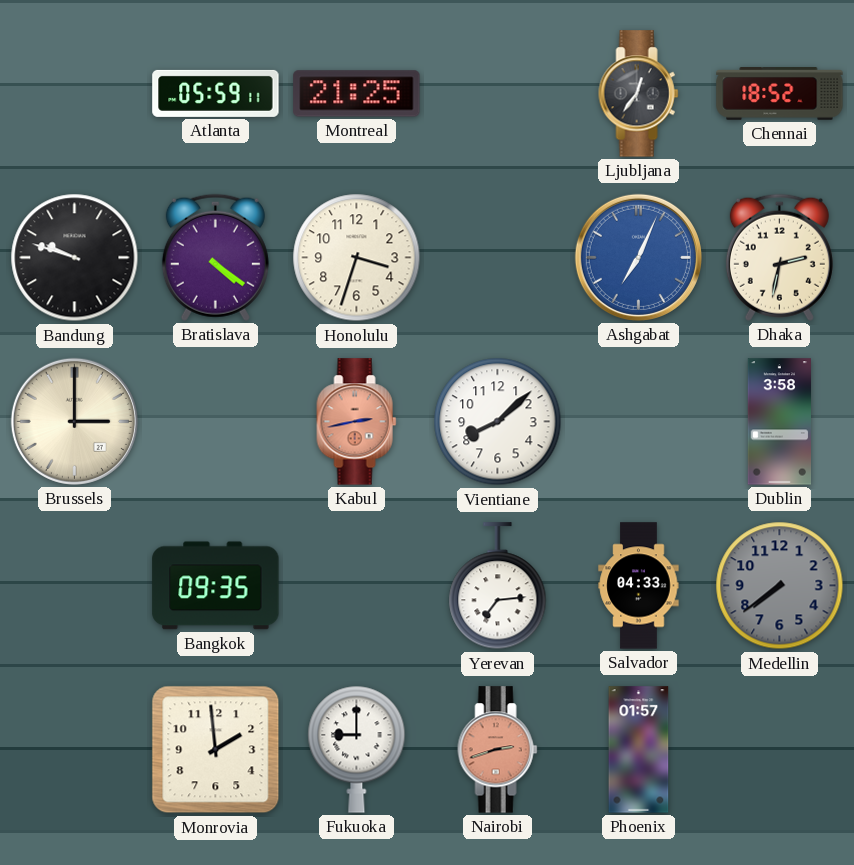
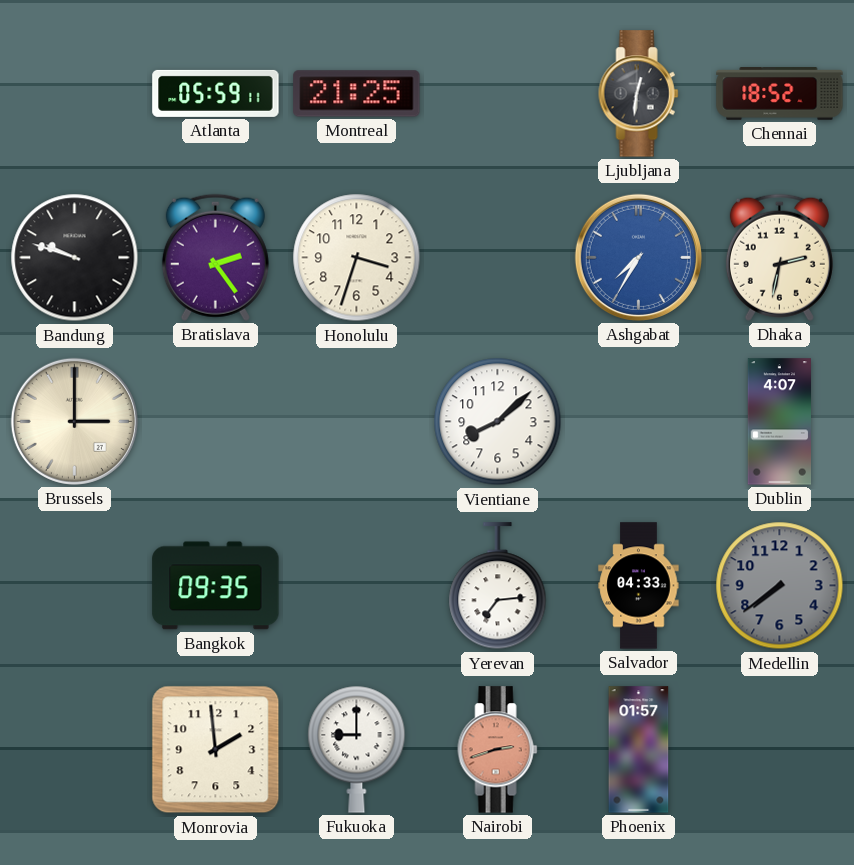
Ljubljana: 12:36 -> 12:31 (639, 94)
Bratislava: 4:21 -> 2:24 (215, 257)
Ashgabat: 7:04 -> 7:35 (638, 257)
Kabul: 2:43 -> none (357, 422)
Dublin: 3:58 -> 4:07 (779, 422)
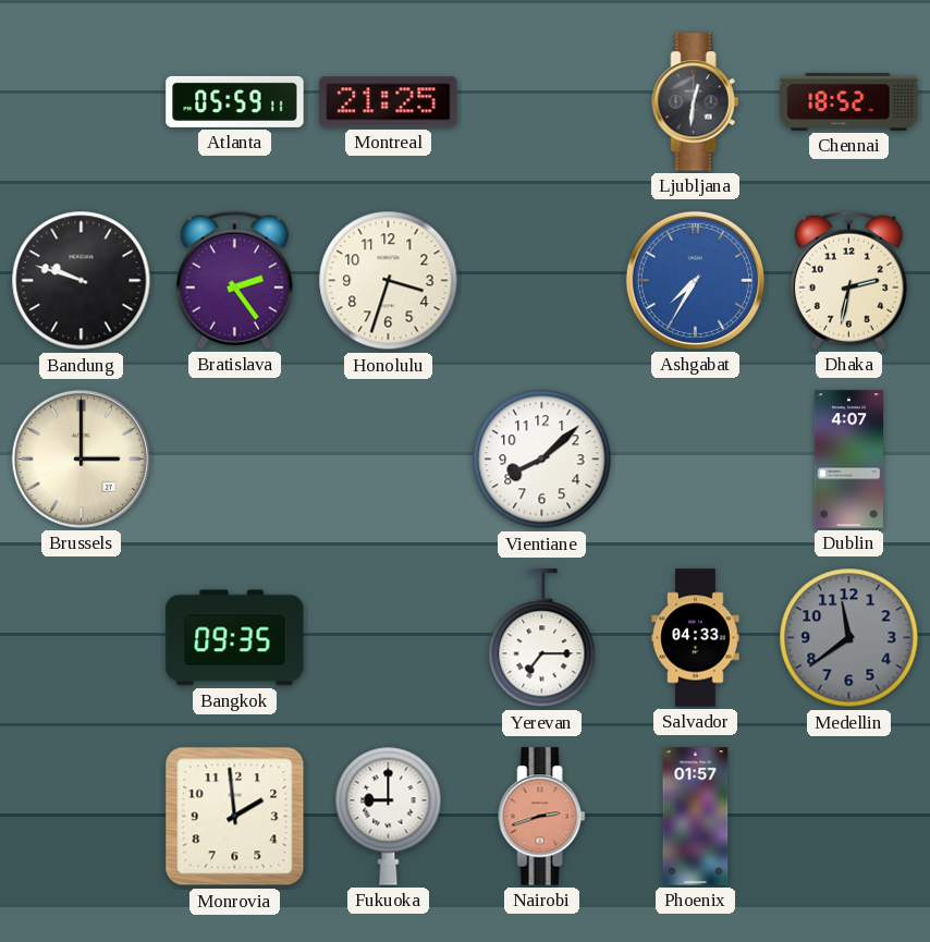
Yerevan: 7:14 -> 7:15 (542, 638)
Medellin: 7:39 -> 11:39 (849, 638)
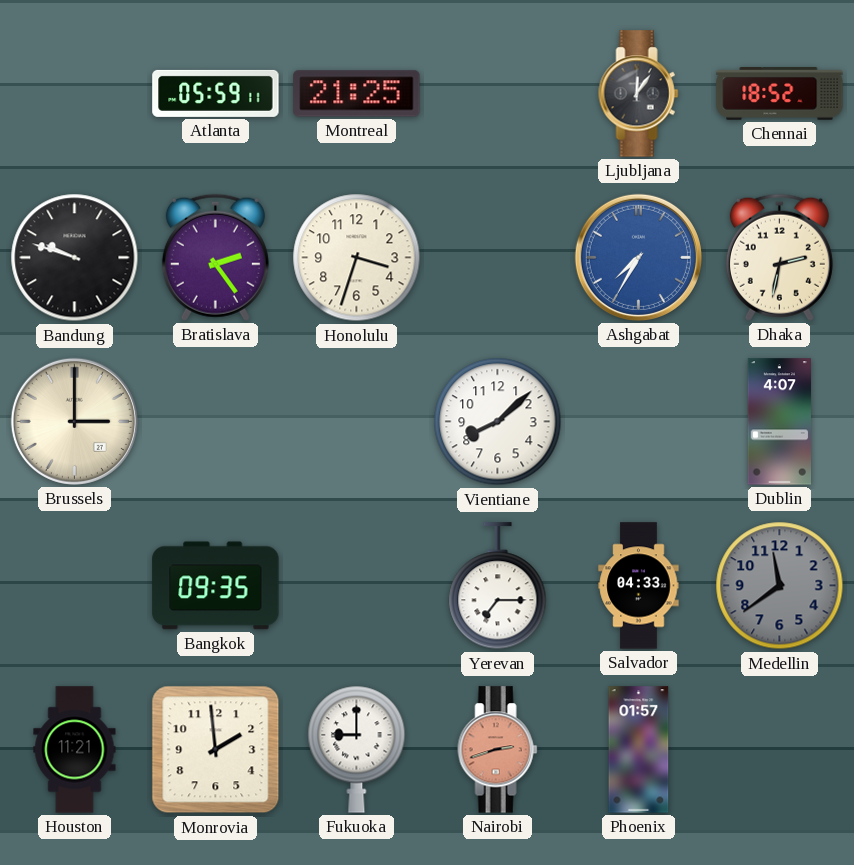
Ljubljana: 12:31 -> 12:06 (639, 94)
Houston: none -> 11:21 (75, 750)
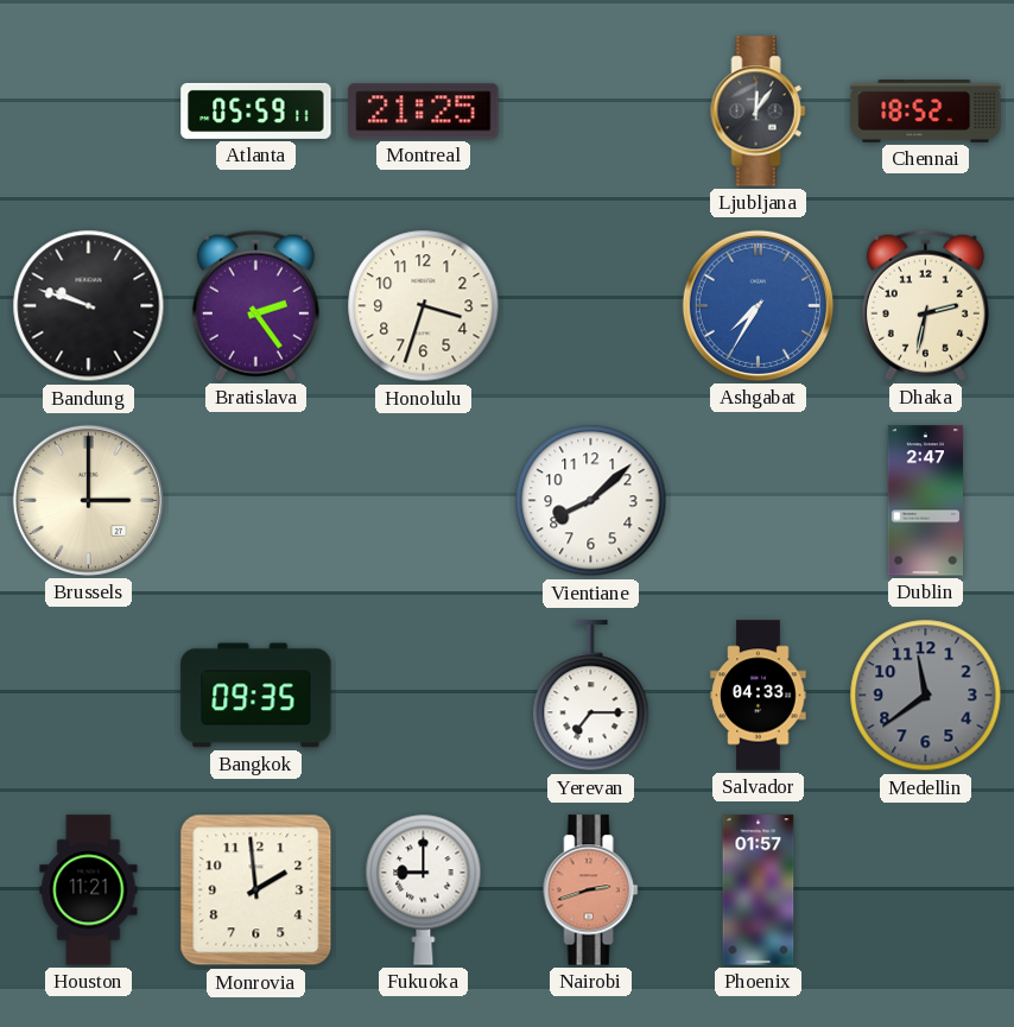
Dublin: 4:07 -> 2:47 (925, 501)
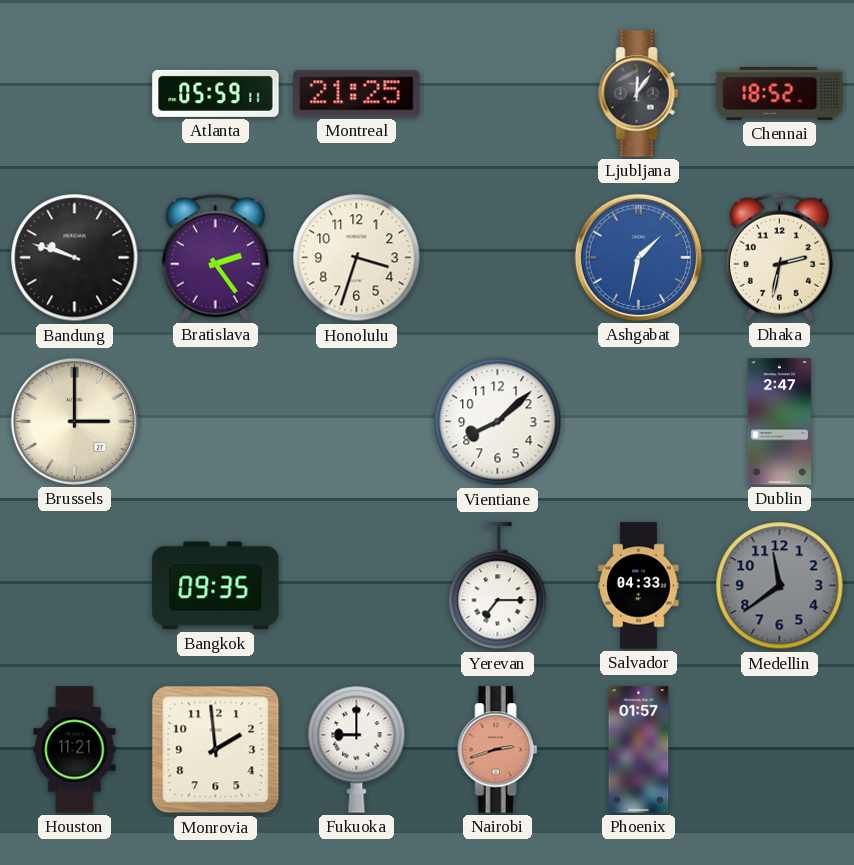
Ashgabat: 7:35 -> 1:32 (638, 257)
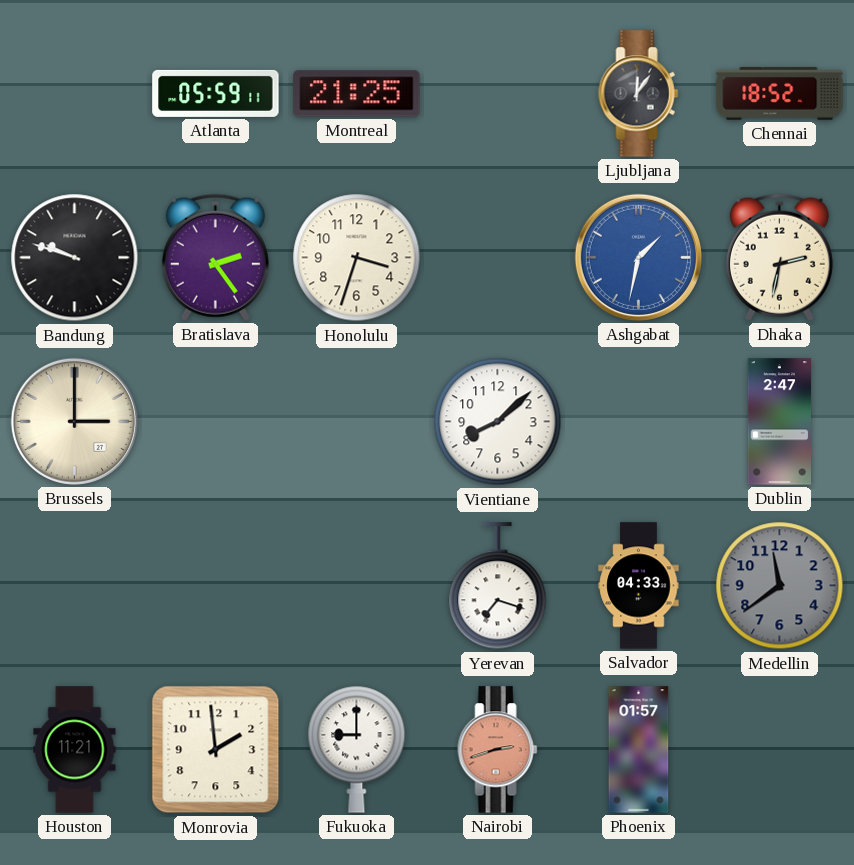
Bangkok: 09:35 -> none (216, 586)
Yerevan: 7:15 -> 7:18 (498, 586)
